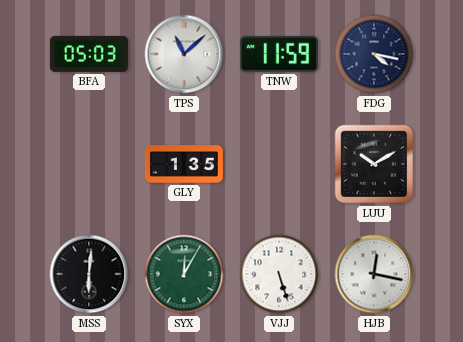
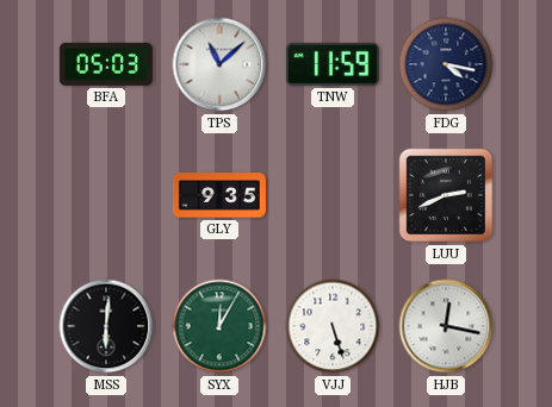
GLY: 1:35 -> 9:35 (219, 195)
LUU: 10:10 -> 2:41 (446, 195)
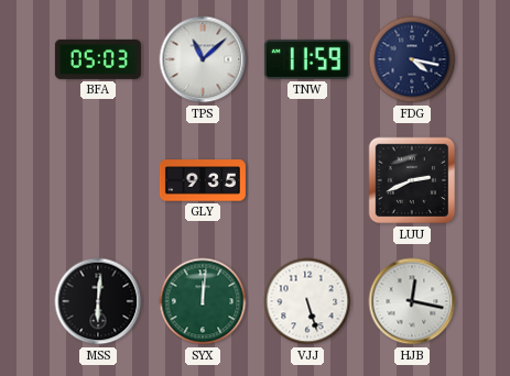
SYX: 12:05 -> 12:01 (203, 301)
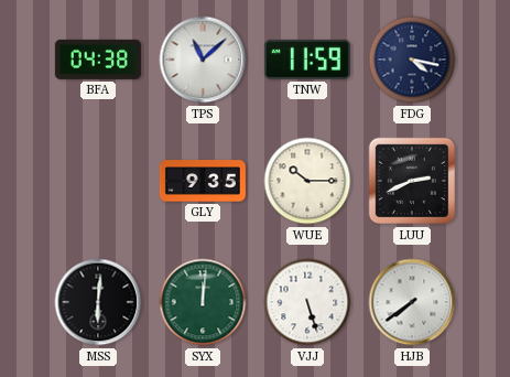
BFA: 05:03 -> 04:38 (98, 60)
WUE: none -> 10:15 (307, 181)
HJB: 12:17 -> 7:39 (412, 302)
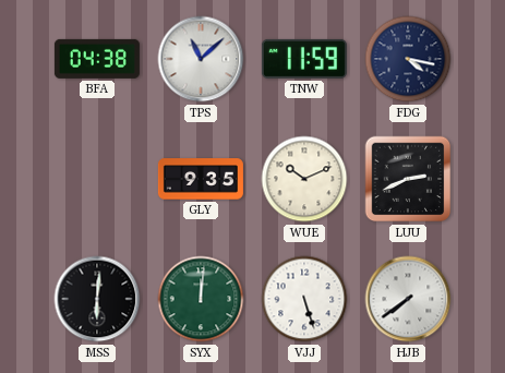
WUE: 10:15 -> 10:11 (304, 179)
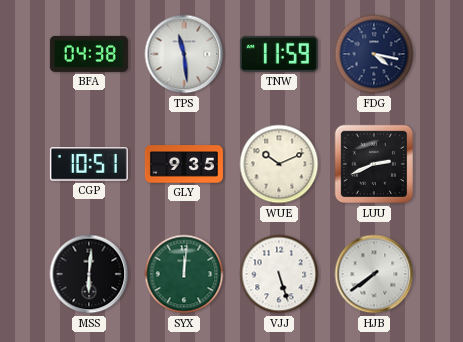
TPS: 11:08 -> 11:29 (184, 54)
CGP: none -> 10:51 (89, 164)
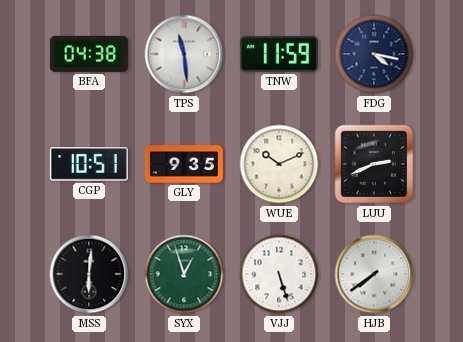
SYX: 12:01 -> 12:57 (184, 274)
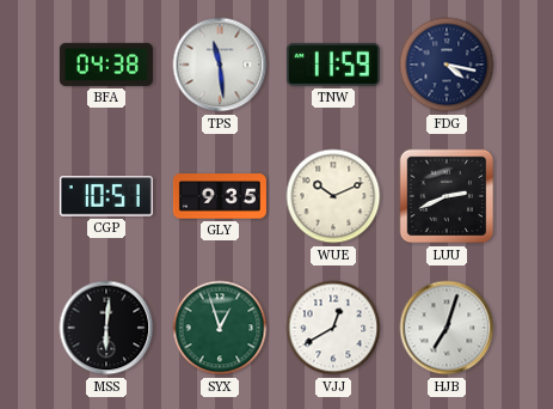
VJJ: 5:27 -> 12:40 (333, 328)
HJB: 7:39 -> 7:03 (447, 328)
